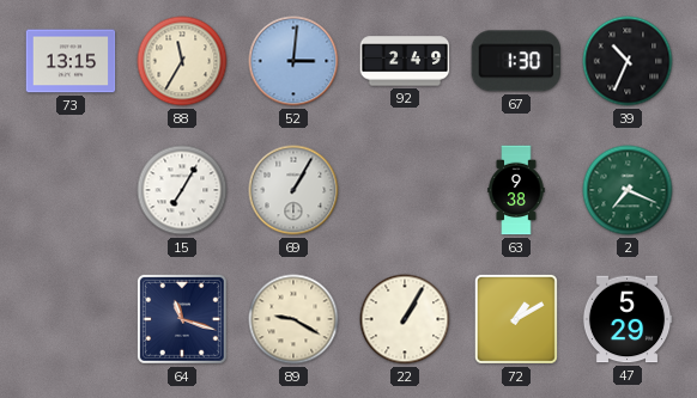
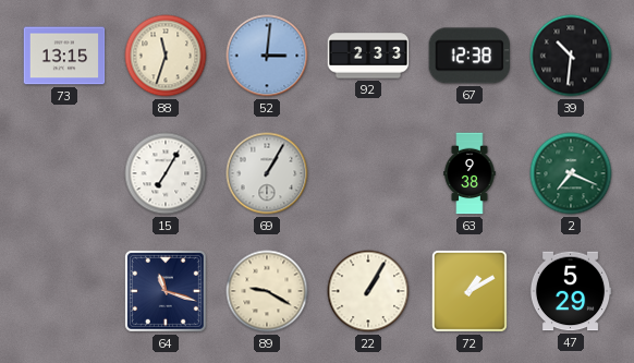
88: 11:35 -> 11:33 (166, 56)
92: 2:49 -> 2:33 (368, 56)
67: 1:30 -> 12:38 (470, 56)
39: 10:34 -> 10:31 (571, 56)
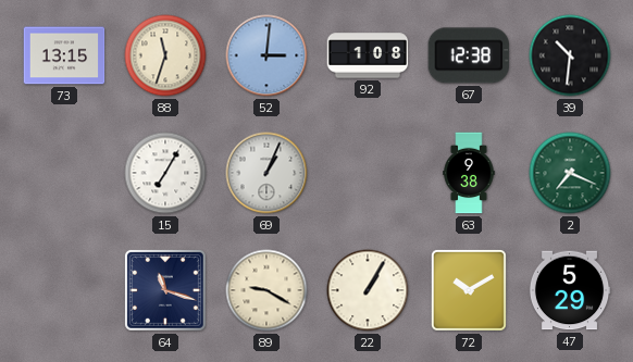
92: 2:33 -> 1:08 (368, 55)
69: 1:05 -> 1:04 (266, 173)
72: 1:10 -> 10:10 (469, 290)
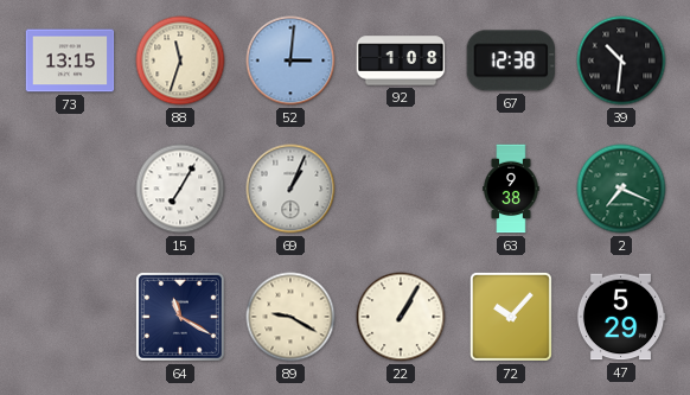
64: 11:18 -> 11:20 (180, 317)
72: 10:10 -> 10:07 (511, 317)
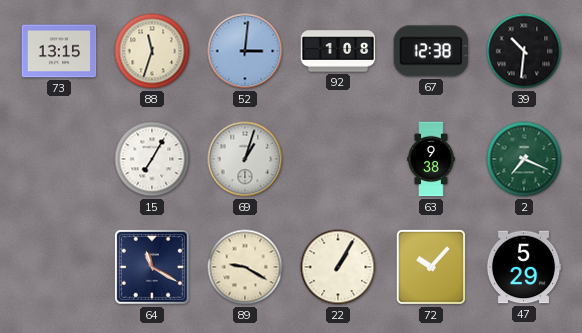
69: 1:04 -> 1:03 (245, 159)
